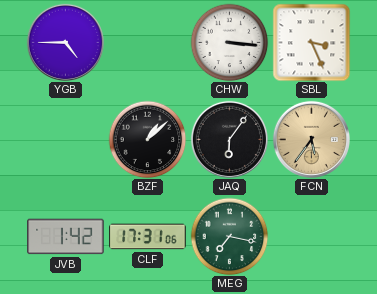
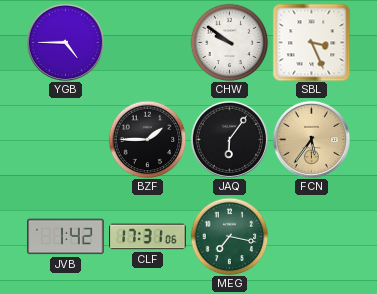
CHW: 3:16 -> 9:51 (229, 42)
BZF: 1:08 -> 1:45 (147, 139)
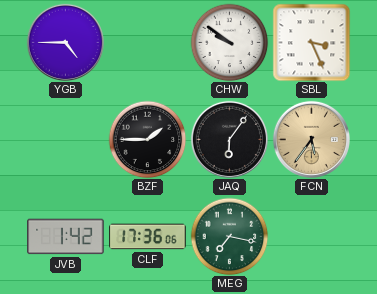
CLF: 17:31 -> 17:36 (148, 237)
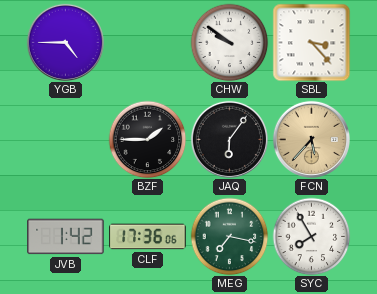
SBL: 3:26 -> 3:23 (311, 42)
FCN: 5:36 -> 5:37 (311, 139)
SYC: none -> 7:55 (311, 236)
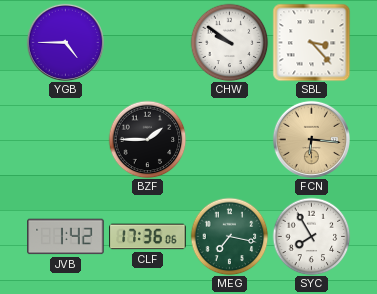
JAQ: 6:06 -> none (229, 139)
FCN: 5:37 -> 6:16 (311, 139)
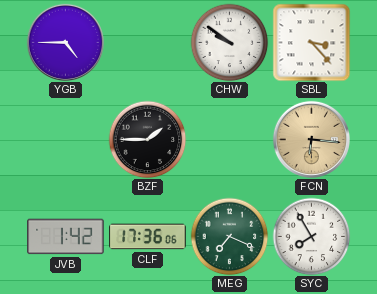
MEG: 7:17 -> 7:19 (229, 236)
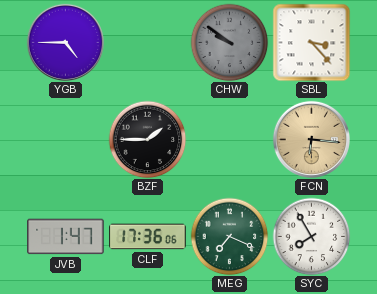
CHW dial: white -> grey (229, 42)
JVB: 1:42 -> 1:47 (66, 237)
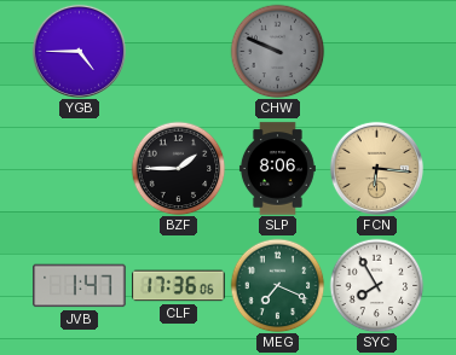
CHW: 9:51 -> 9:49 (277, 51)
SBL: 3:23 -> none (311, 42)
SLP: none -> 8:06 (277, 169)
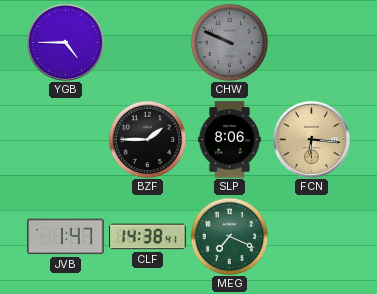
CLF: 17:36 -> 14:38 (148, 237)
SYC: 7:55 -> none (376, 285)
